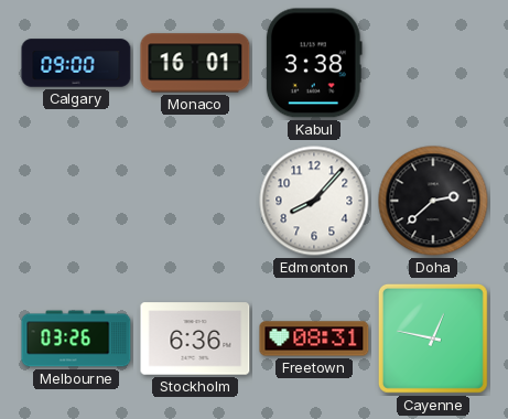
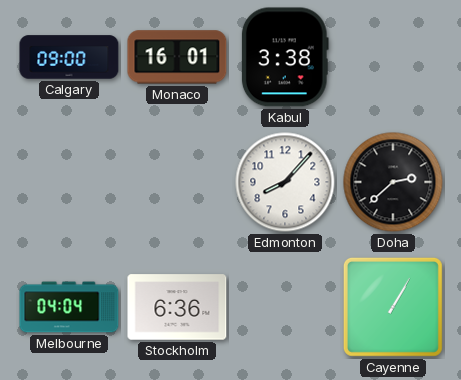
Melbourne: 03:26 -> 04:04 (69, 307)
Freetown: 08:31 -> none (314, 339)
Cayenne: 12:47 -> 1:05 (393, 307)
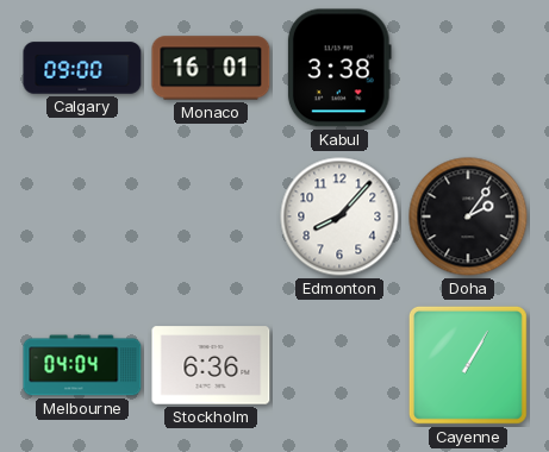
Doha: 2:38 -> 2:06 (468, 216)
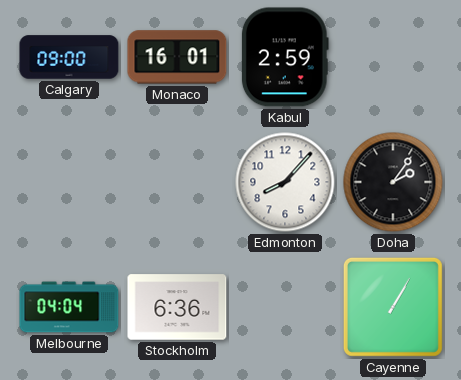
Kabul: 3:38 -> 2:59 (285, 57)
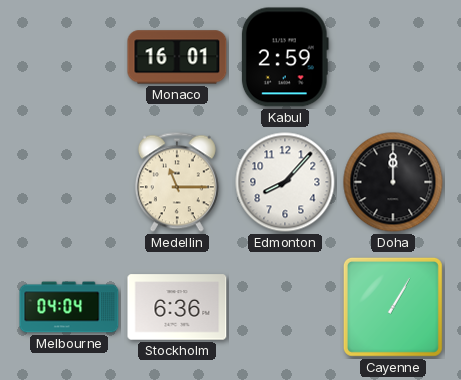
Calgary: 09:00 -> none (69, 57)
Medellin: none -> 11:15 (177, 182)
Doha: 2:06 -> 12:00 (393, 182)
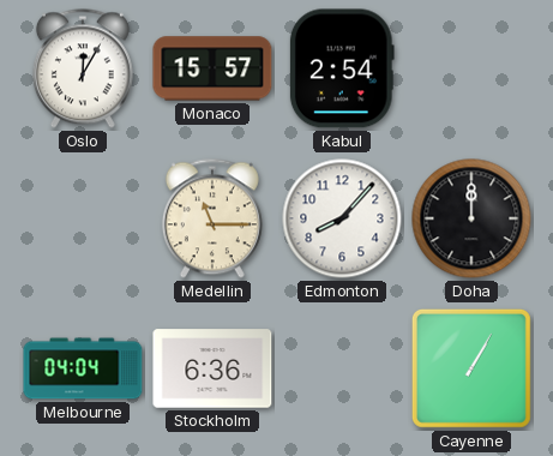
Oslo: none -> 12:05 (83, 68)
Monaco: 16:01 -> 15:57 (212, 68)
Kabul: 2:59 -> 2:54 (342, 68)
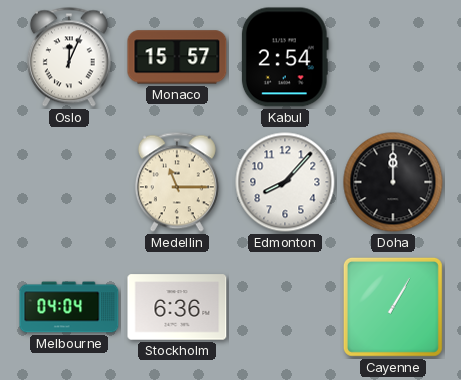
Oslo: 12:05 -> 12:04 (69, 57)
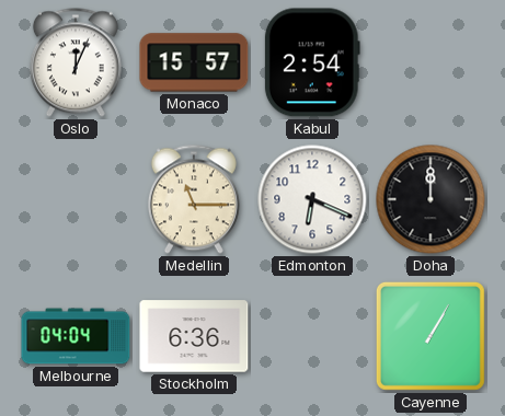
Edmonton: 8:07 -> 6:19 (312, 199)
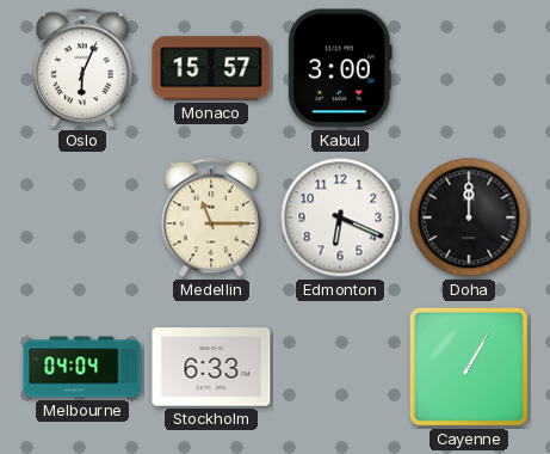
Oslo: 12:04 -> 6:04 (82, 68)
Kabul: 2:54 -> 3:00 (340, 68)
Stockholm: 6:36 -> 6:33 (211, 367)
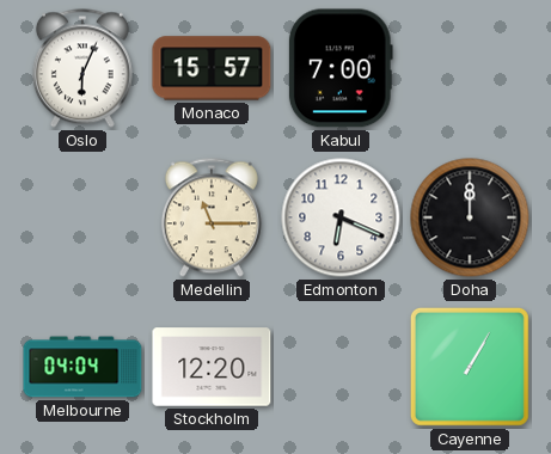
Kabul: 3:00 -> 7:00 (341, 68)
Stockholm: 6:33 -> 12:20 (212, 367)
